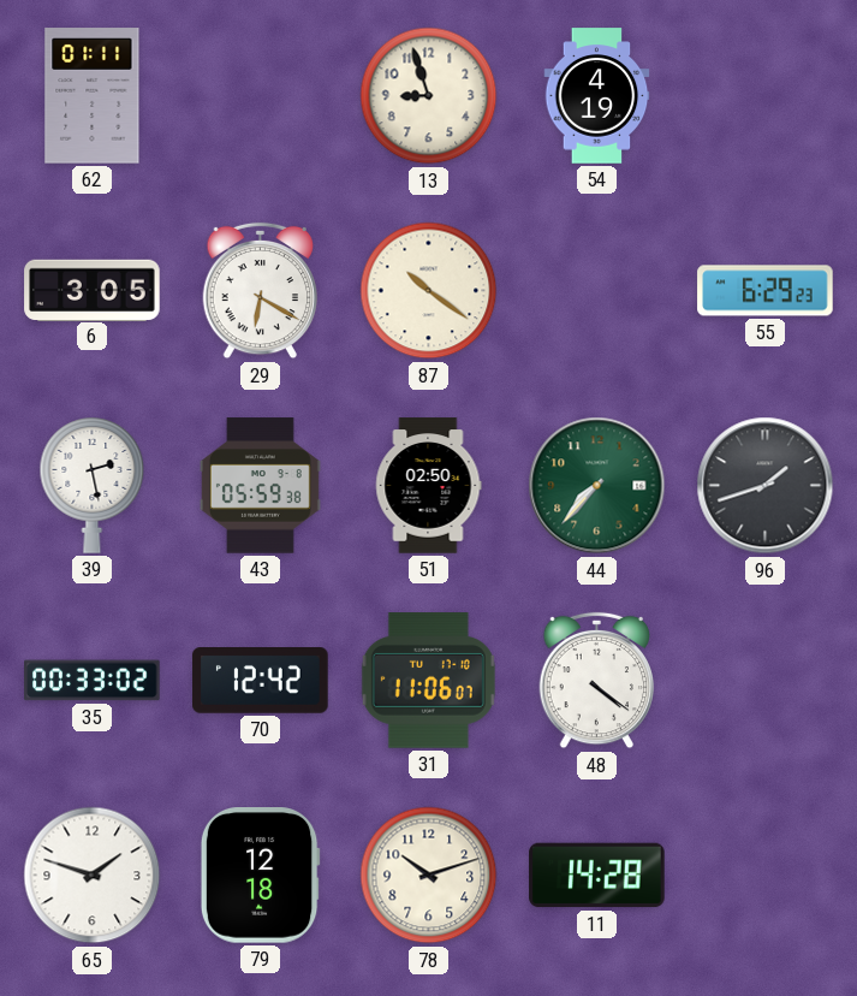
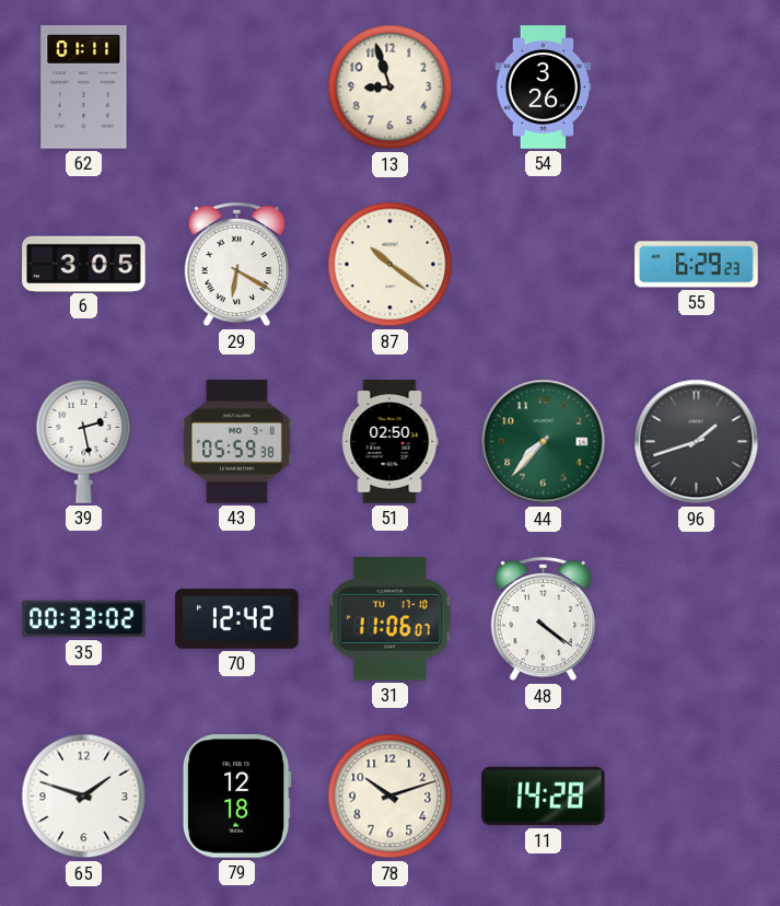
54: 4:19 -> 3:26 (544, 88)
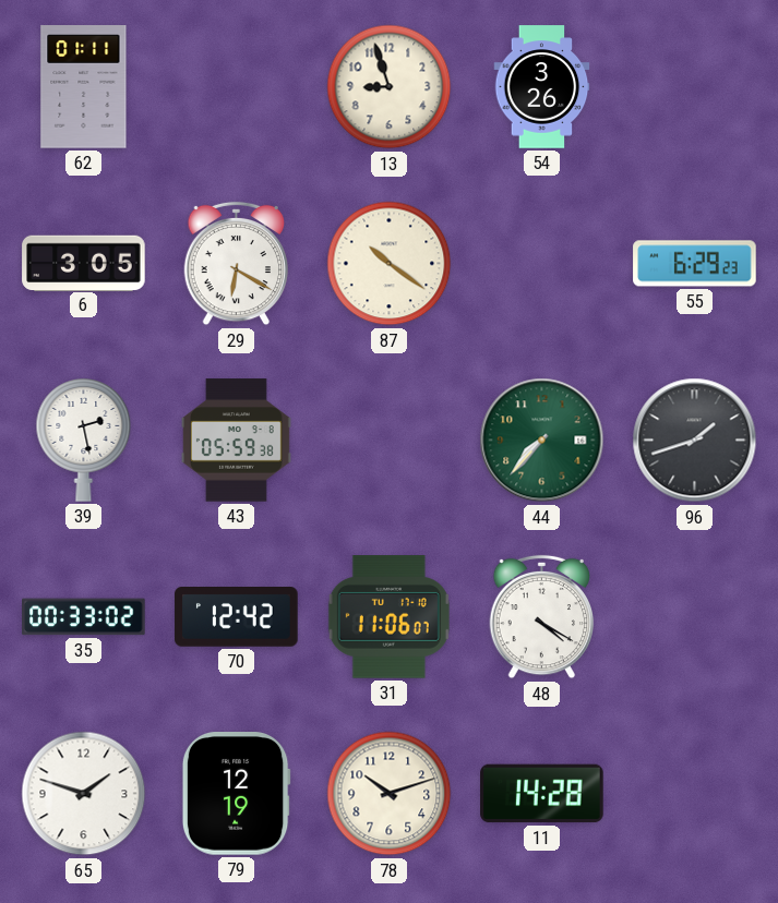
51: 02:50 -> none (389, 442)
48: 4:21 -> 4:20 (542, 617)
79: 12:18 -> 12:19 (236, 794)
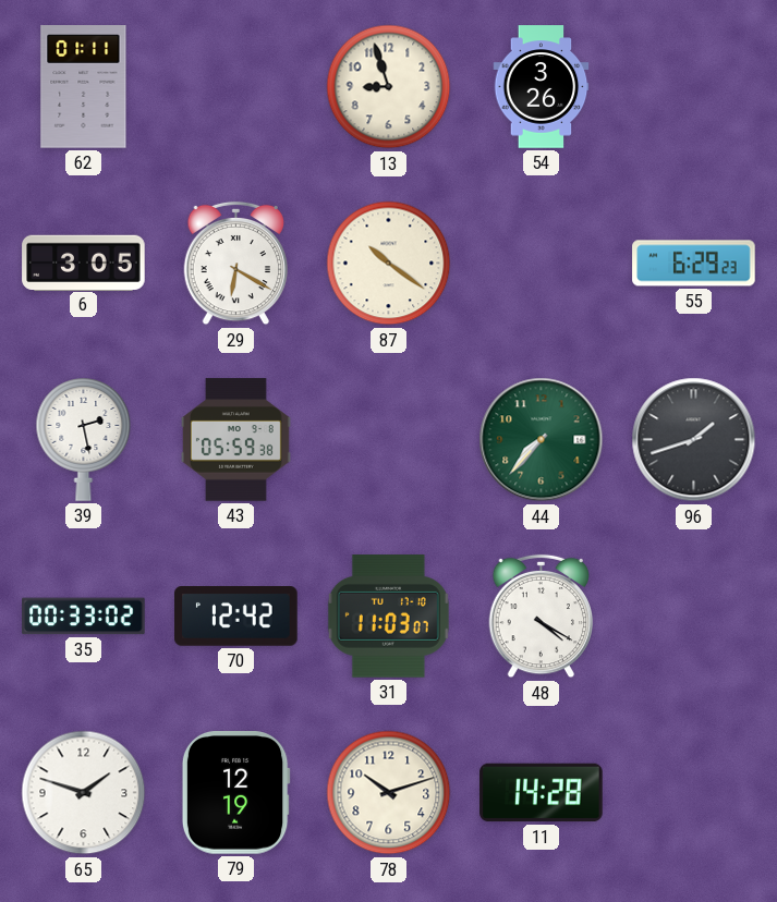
31: 11:06 -> 11:03 (388, 617)
